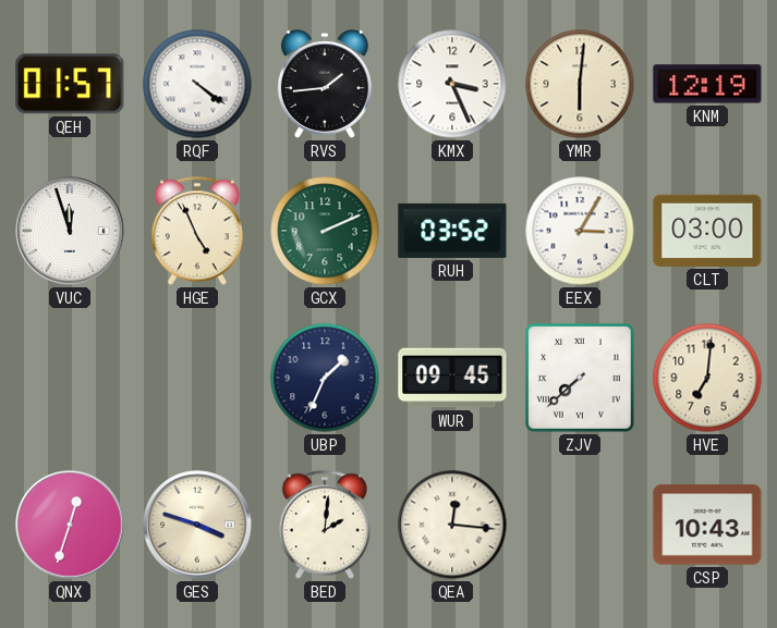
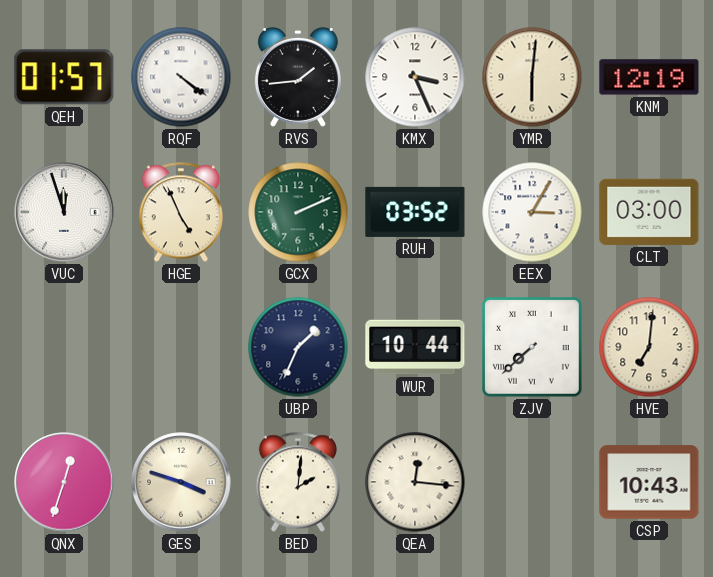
WUR: 09:45 -> 10:44 (415, 347)
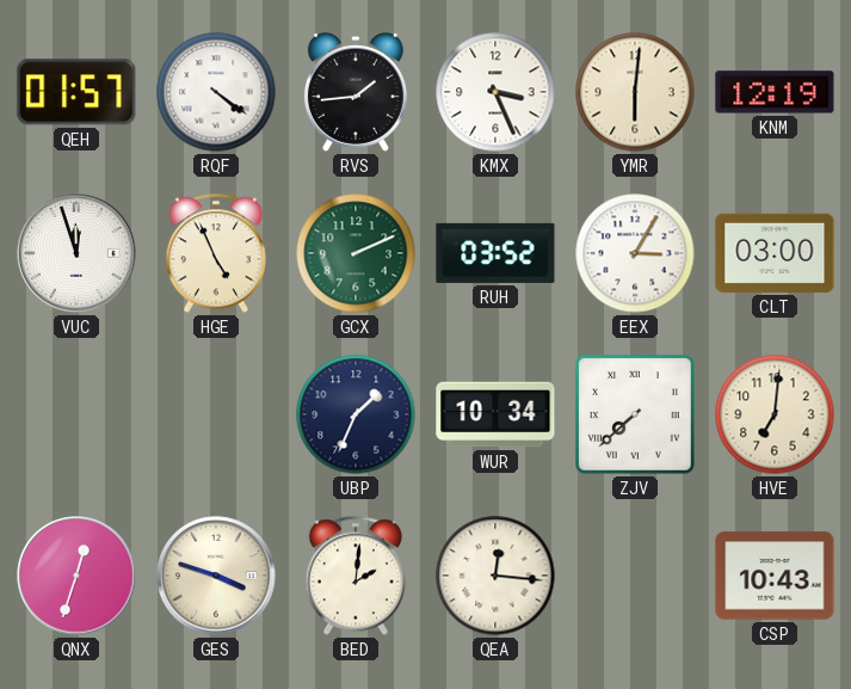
WUR: 10:44 -> 10:34 (495, 414)
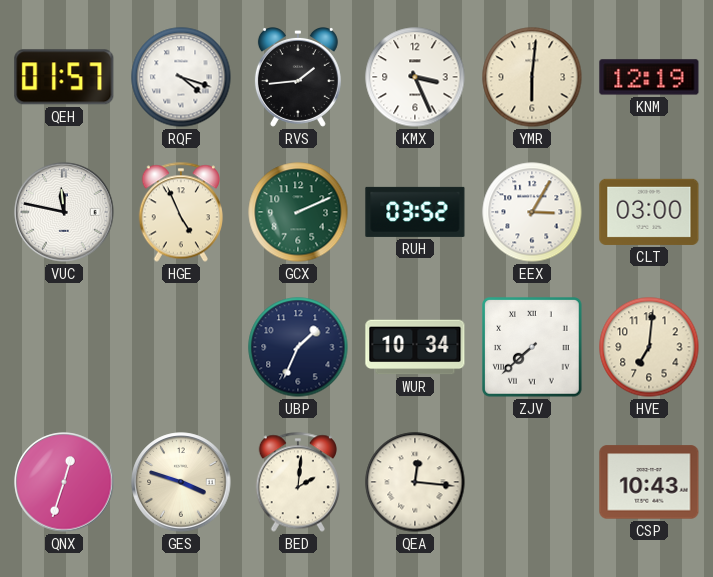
RQF: 4:21 -> 4:18 (181, 77)
VUC: 11:57 -> 11:47 (64, 212)
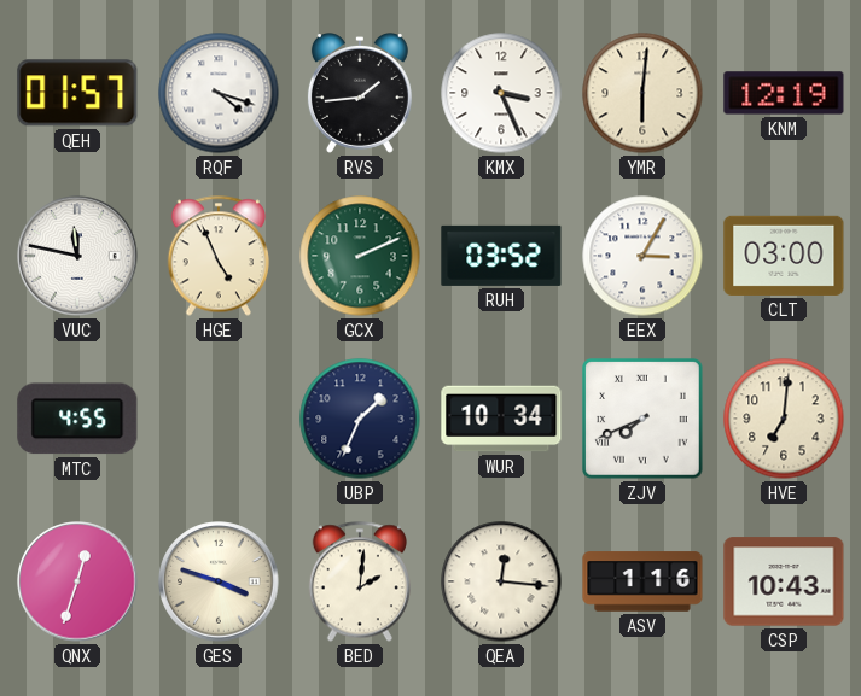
MTC: none -> 4:55 (77, 419)
ZJV: 7:38 -> 7:41 (644, 420)
ASV: none -> 1:16 (642, 581)
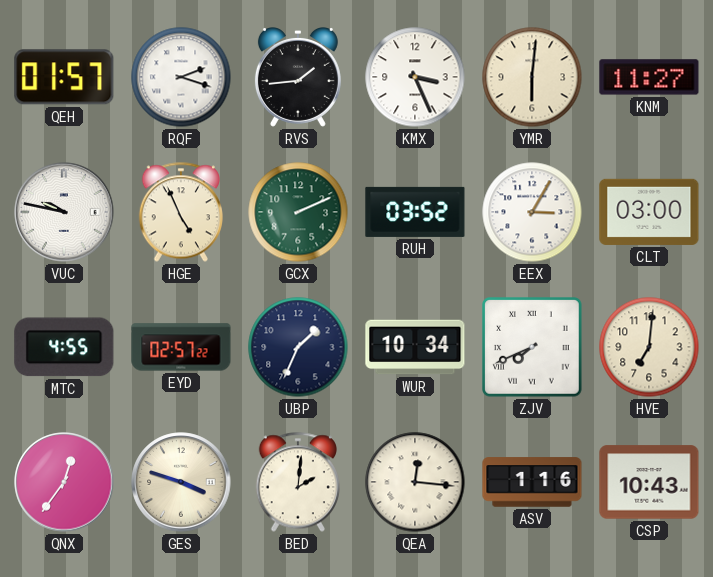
RQF: 4:18 -> 2:18 (181, 77)
KNM: 12:19 -> 11:27 (649, 77)
VUC: 11:47 -> 9:47 (64, 212)
EYD: none -> 02:57 (181, 347)
QNX: 12:33 -> 12:36 (64, 482)
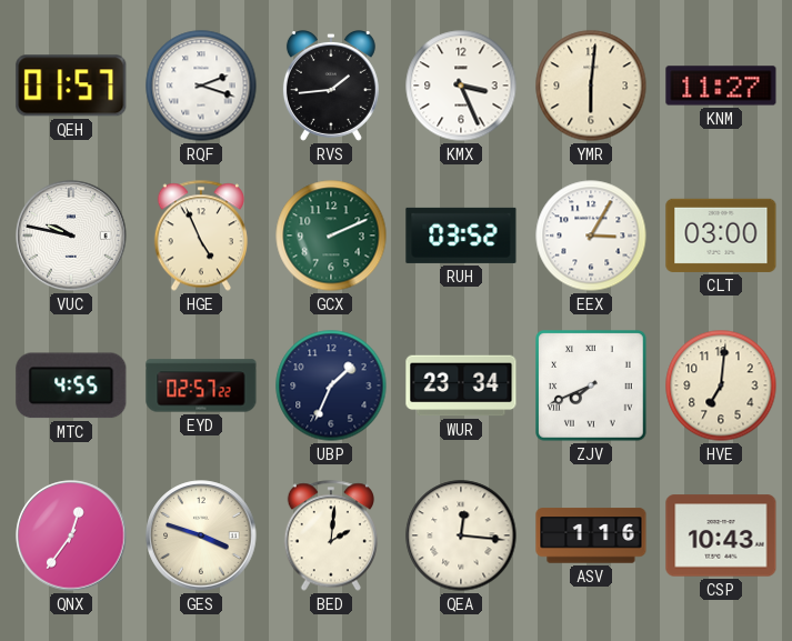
WUR: 10:34 -> 23:34 (461, 385)
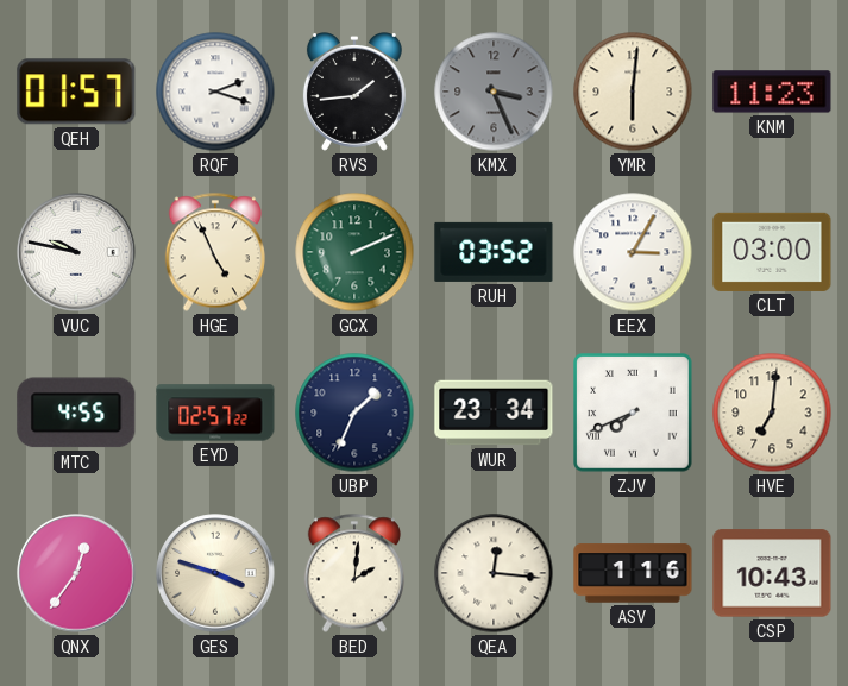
KMX dial: white -> grey (494, 92)
KNM: 11:27 -> 11:23 (772, 92)
